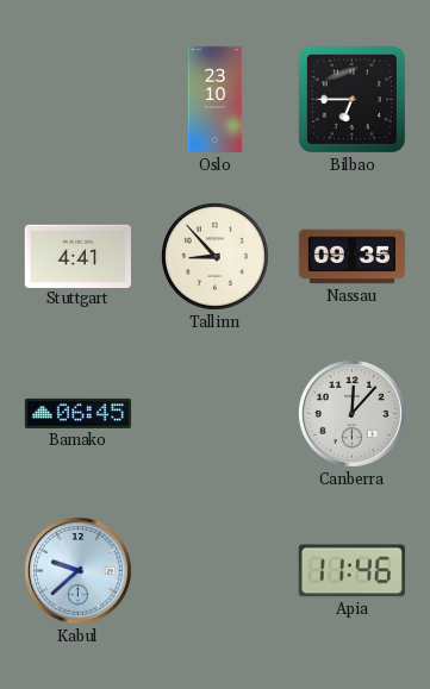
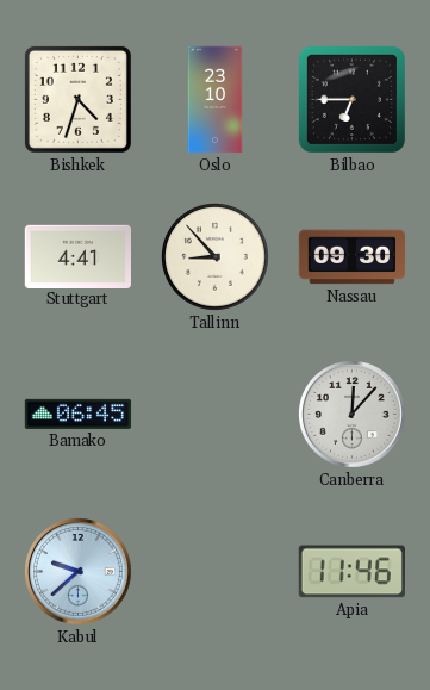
Bishkek: none -> 4:33 (77, 99)
Nassau: 09:35 -> 09:30 (353, 257)
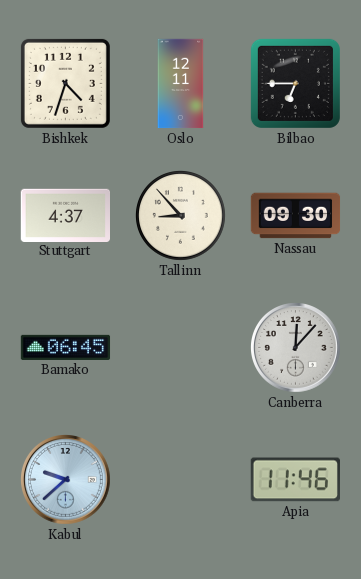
Oslo: 23:10 -> 12:11 (181, 84)
Stuttgart: 4:41 -> 4:37 (65, 215)
